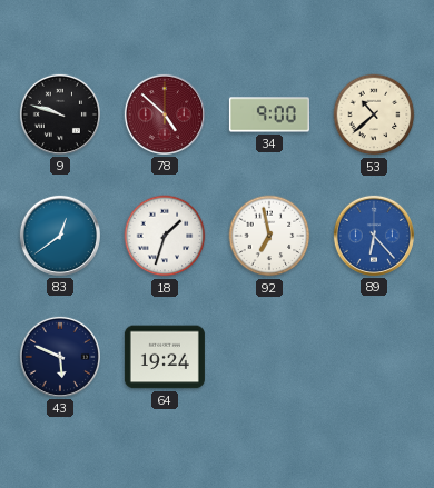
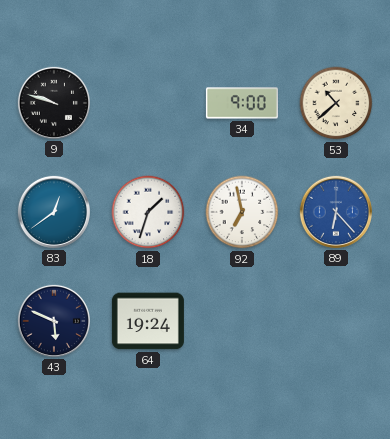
78: 4:52 -> none (165, 114)
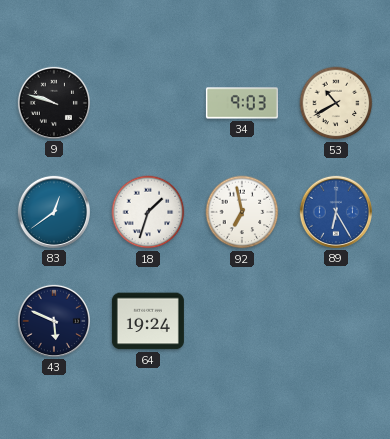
34: 9:00 -> 9:03 (242, 103)
53: 10:38 -> 10:40 (336, 103)
89: 6:23 -> 6:25 (336, 212)
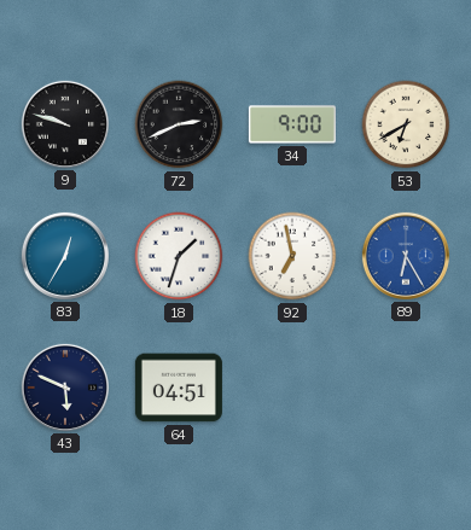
72: none -> 2:41 (179, 124)
34: 9:03 -> 9:00 (292, 124)
53: 10:40 -> 6:40 (406, 124)
83: 12:39 -> 12:35 (65, 256)
64: 19:24 -> 04:51 (179, 388)
